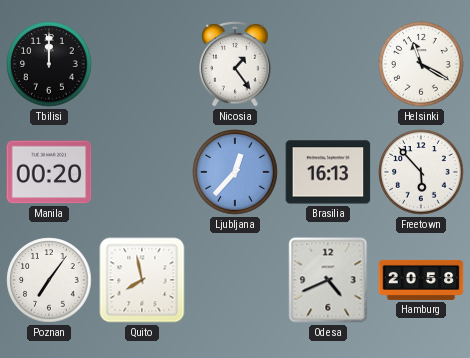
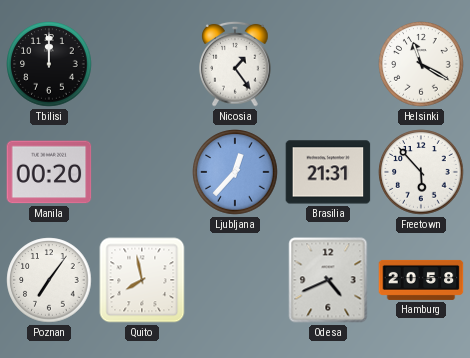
Brasilia: 16:13 -> 21:31 (328, 172)
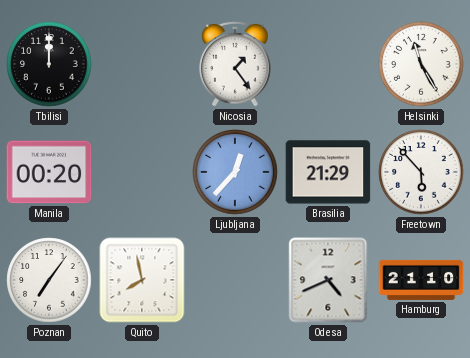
Helsinki: 11:20 -> 11:25 (421, 64)
Brasilia: 21:31 -> 21:29 (328, 172)
Hamburg: 20:58 -> 21:10 (421, 280)
